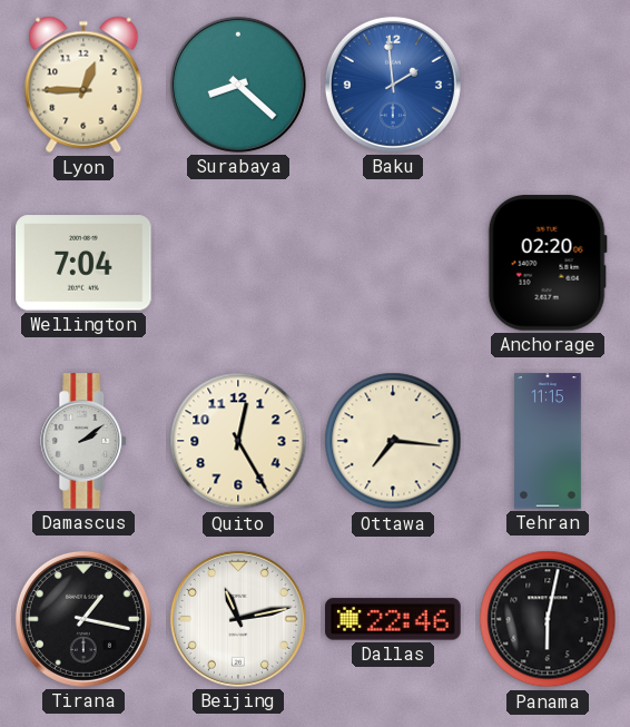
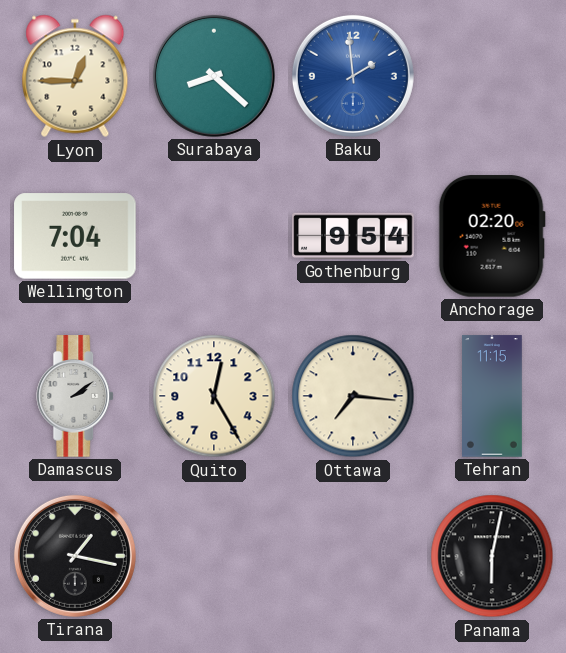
Gothenburg: none -> 9:54 (353, 236)
Beijing: 11:13 -> none (238, 619)
Dallas: 22:46 -> none (393, 619)
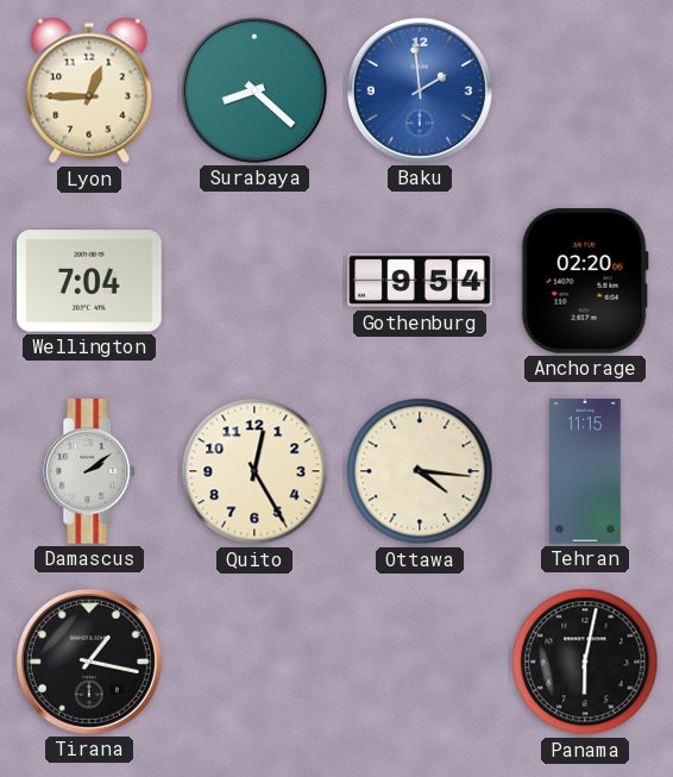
Ottawa: 7:16 -> 4:16 (420, 471)
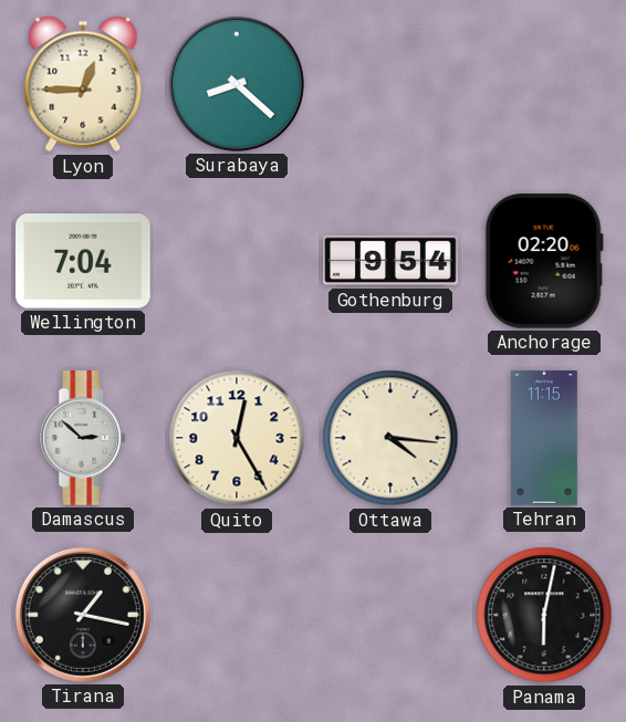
Baku: 1:59 -> none (420, 90)
Damascus: 2:09 -> 2:52 (84, 438)
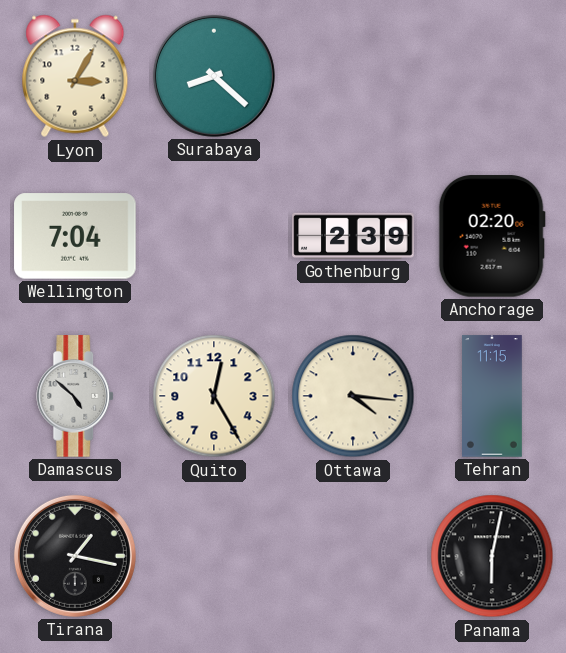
Lyon: 12:45 -> 3:05 (75, 76)
Gothenburg: 9:54 -> 2:39 (353, 236)
Damascus: 2:52 -> 4:52 (76, 396)
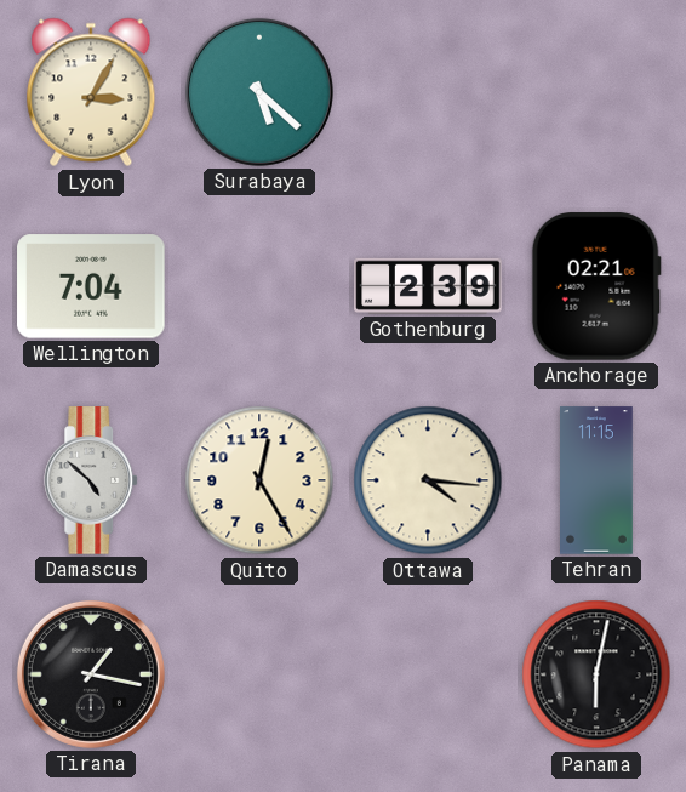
Surabaya: 8:22 -> 5:22 (259, 92)
Anchorage: 02:20 -> 02:21 (596, 286)
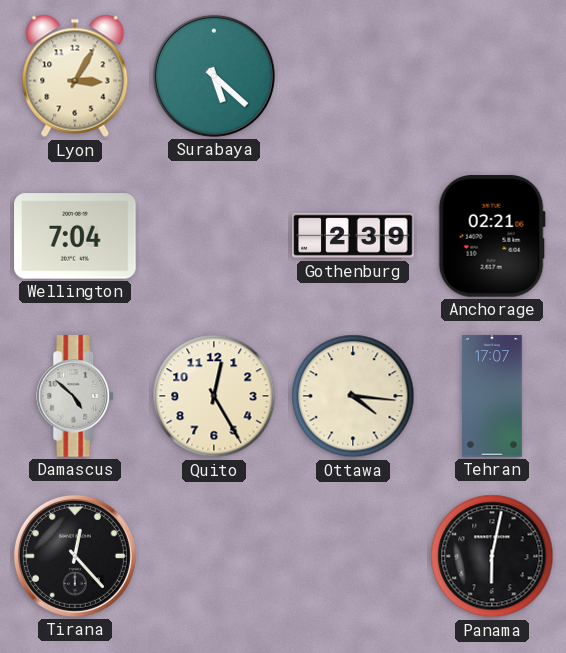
Tehran: 11:15 -> 17:07 (493, 396)
Tirana: 1:17 -> 12:23 (75, 556)
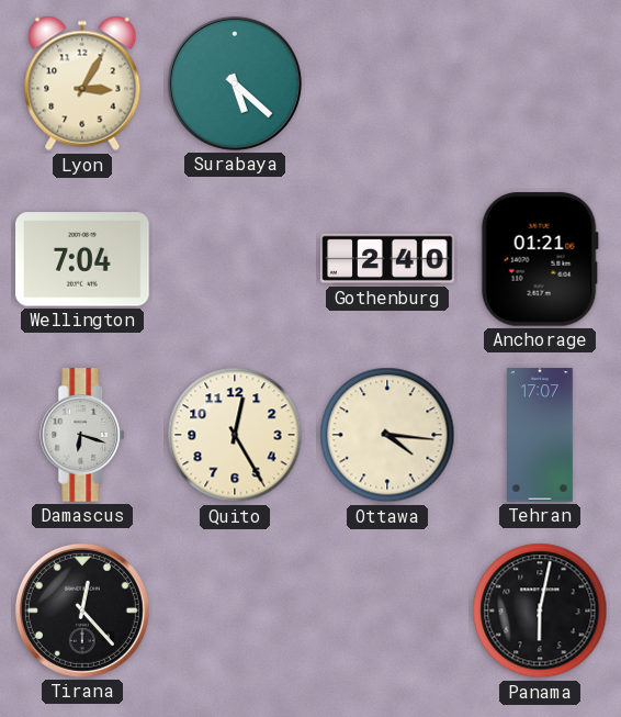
Gothenburg: 2:39 -> 2:40 (387, 259)
Anchorage: 02:21 -> 01:21 (540, 259)
Damascus: 4:52 -> 6:18 (83, 435)
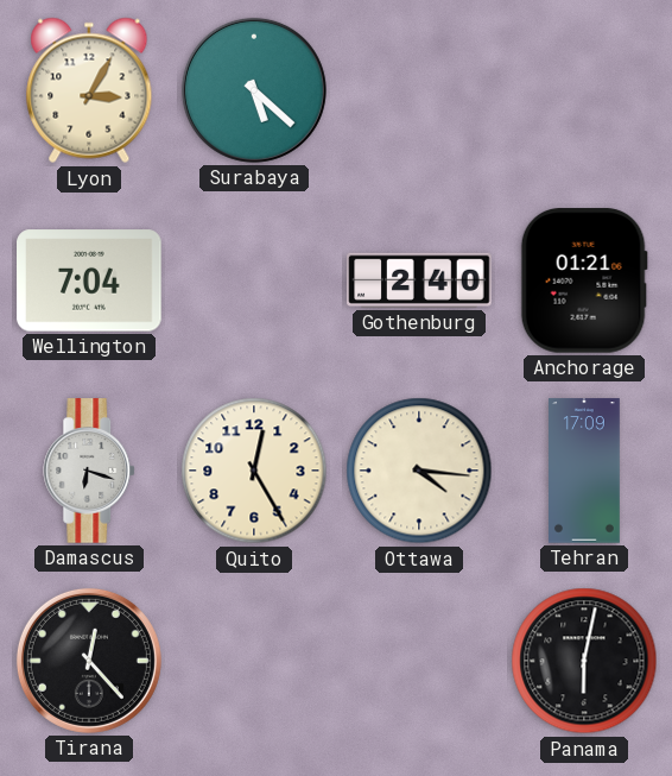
Tehran: 17:07 -> 17:09 (585, 471)
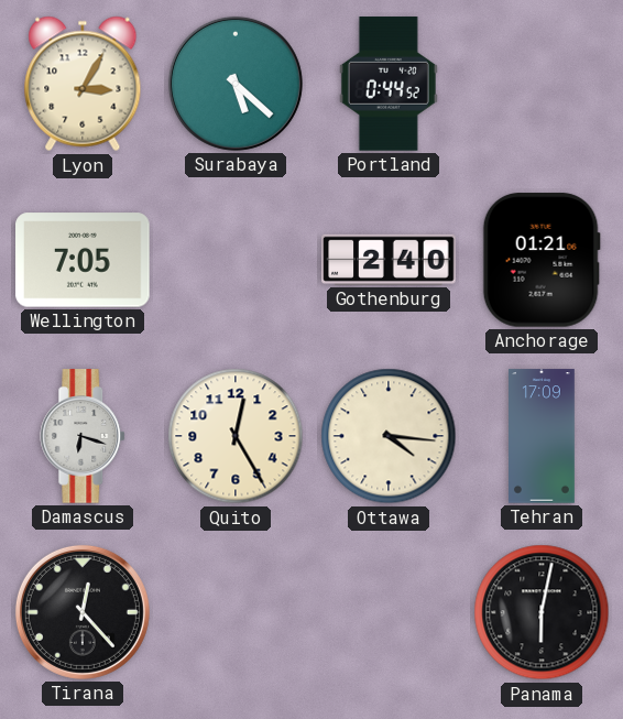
Portland: none -> 0:44 (389, 84)
Wellington: 7:04 -> 7:05 (83, 260)
